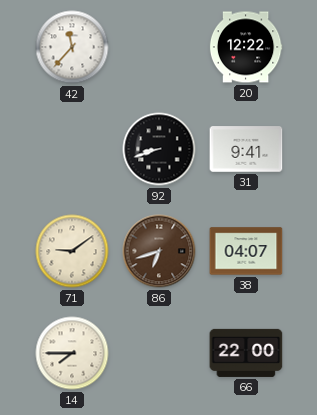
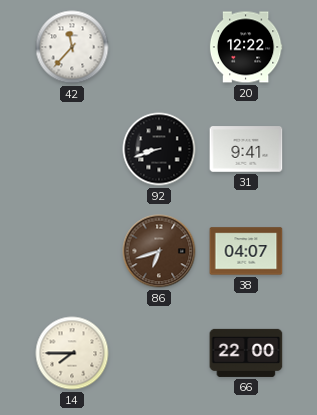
71: 9:09 -> none (72, 251)
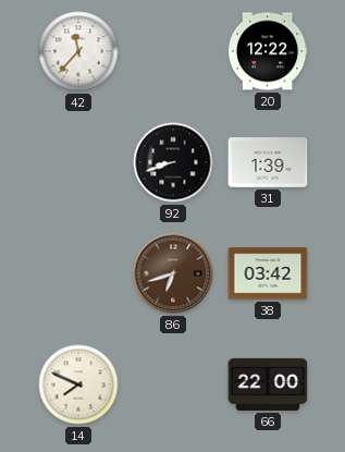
31: 9:41 -> 1:39 (268, 162)
38: 04:07 -> 03:42 (268, 273)
14: 7:45 -> 7:49 (78, 384)
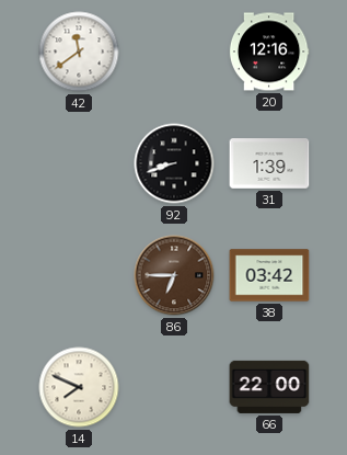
42: 11:37 -> 11:39 (79, 52)
20: 12:22 -> 12:16 (269, 52)
86: 6:42 -> 6:45 (174, 275)
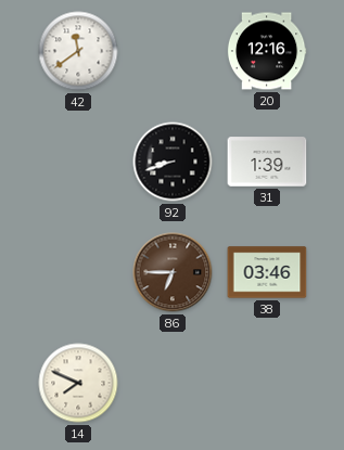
38: 03:42 -> 03:46 (267, 272)
66: 22:00 -> none (269, 387)
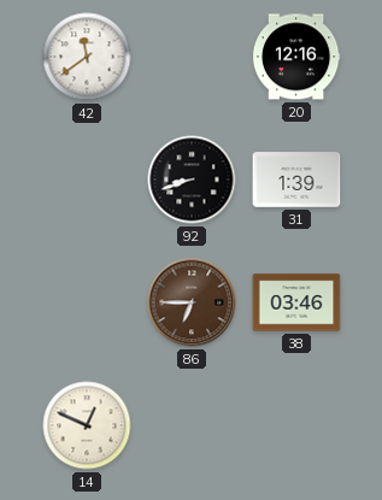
14: 7:49 -> 12:49 (87, 425)
